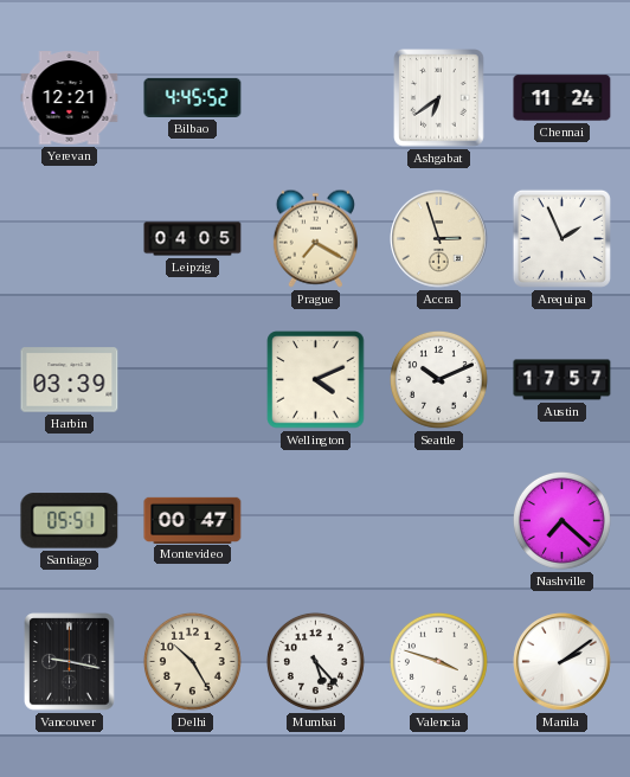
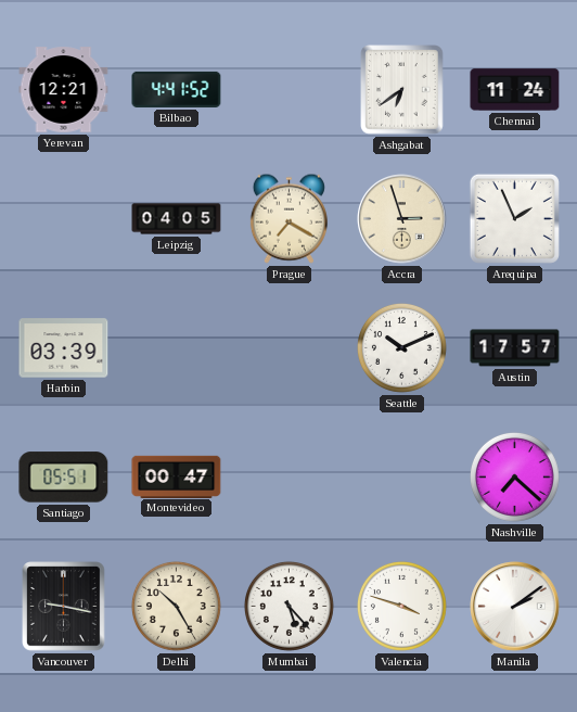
Bilbao: 4:45 -> 4:41 (177, 89)
Wellington: 4:11 -> none (316, 380)
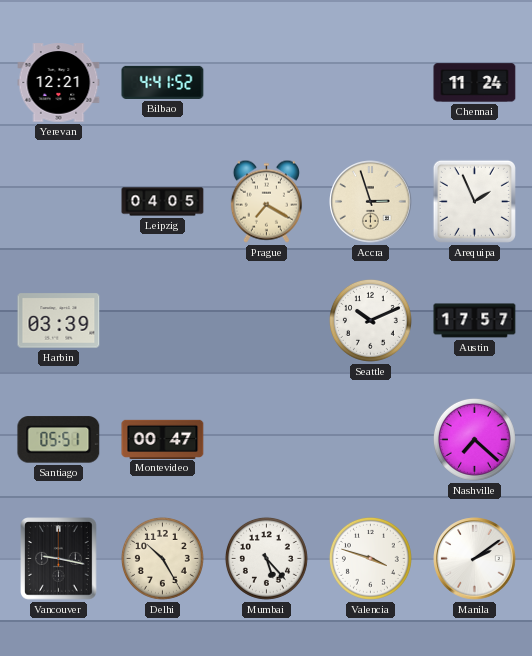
Ashgabat: 6:39 -> none (402, 90)
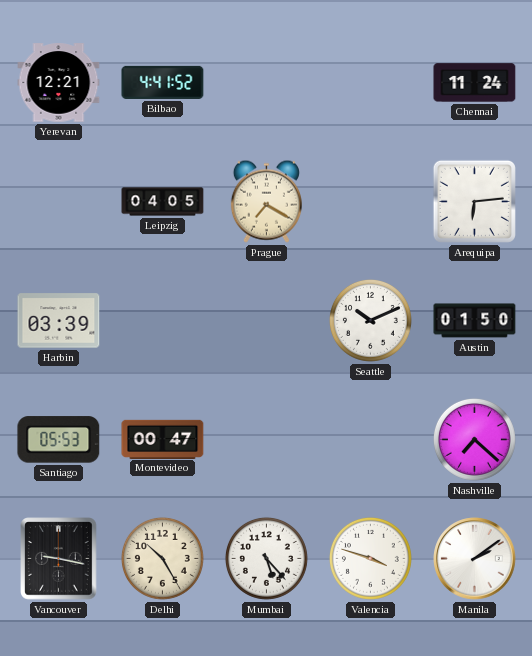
Accra: 2:57 -> none (371, 202)
Arequipa: 1:56 -> 6:14 (474, 201)
Austin: 17:57 -> 01:50 (475, 321)
Santiago: 05:51 -> 05:53 (59, 440)
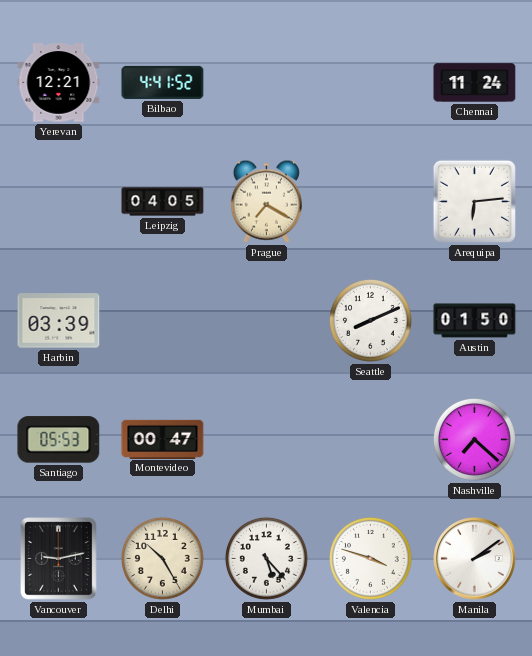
Seattle: 10:11 -> 8:11 (370, 320)
Vancouver: 9:17 -> 9:13 (59, 559)
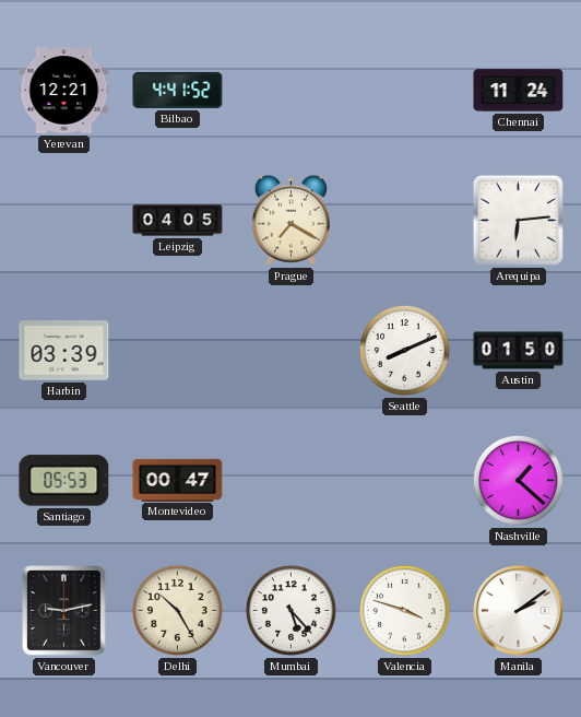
Nashville: 7:22 -> 1:22 (518, 480)
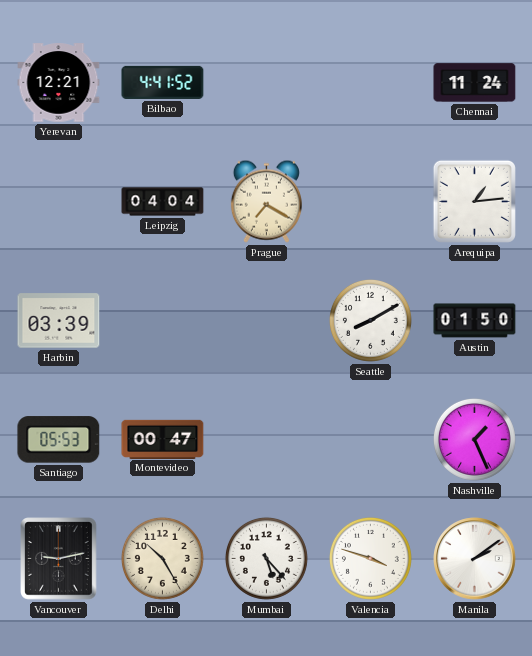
Leipzig: 04:05 -> 04:04 (163, 202)
Arequipa: 6:14 -> 1:14 (474, 201)
Seattle: 8:11 -> 8:10 (370, 320)
Nashville: 1:22 -> 1:26 (474, 439)
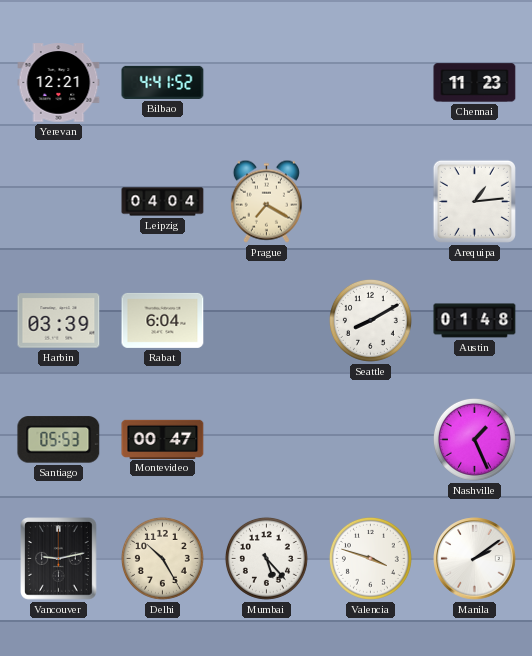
Chennai: 11:24 -> 11:23 (475, 83)
Rabat: none -> 6:04 (163, 320)
Austin: 01:50 -> 01:48 (475, 321)
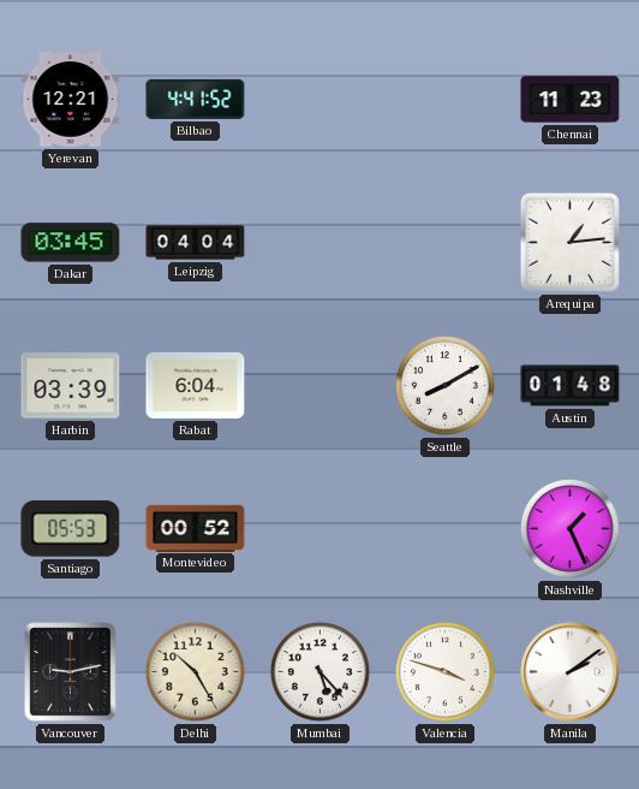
Dakar: none -> 03:45 (71, 243)
Prague: 7:20 -> none (266, 201)
Montevideo: 00:47 -> 00:52 (196, 528)
